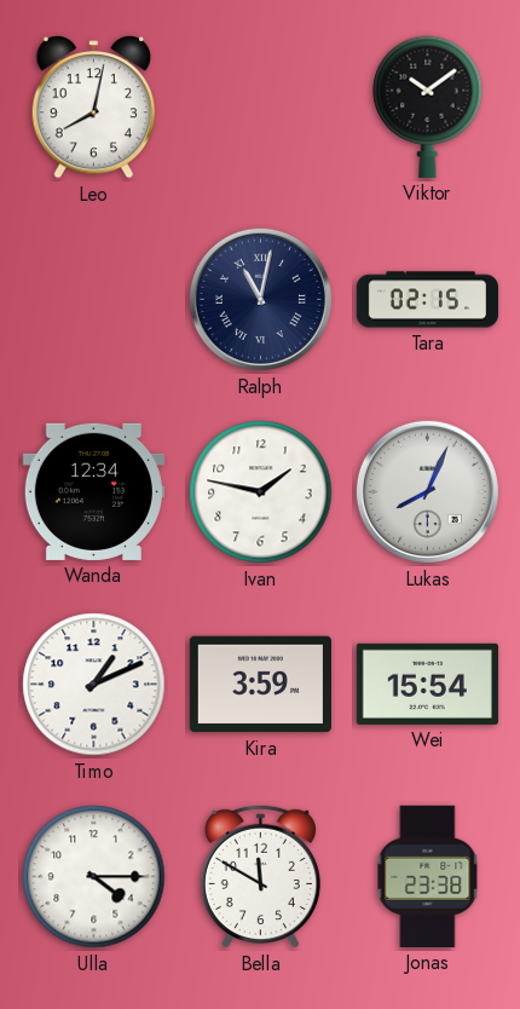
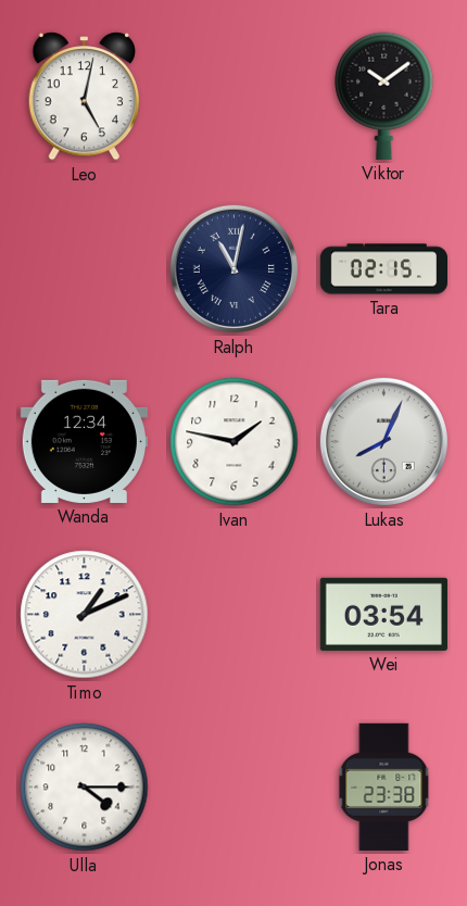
Leo: 8:02 -> 5:02 (84, 97)
Kira: 3:59 -> none (260, 685)
Wei: 15:54 -> 03:54 (383, 614)
Bella: 11:50 -> none (260, 876)
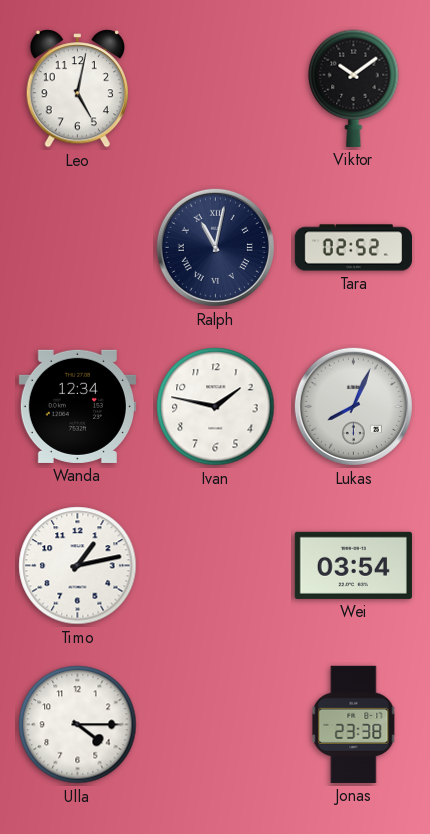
Tara: 02:15 -> 02:52 (353, 248)
Timo: 1:11 -> 1:13 (78, 566)
